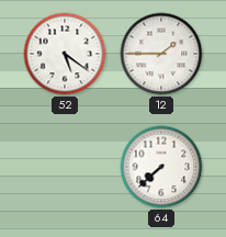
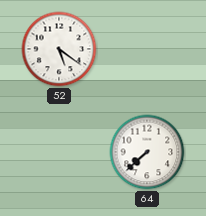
12: 1:45 -> none (161, 54)
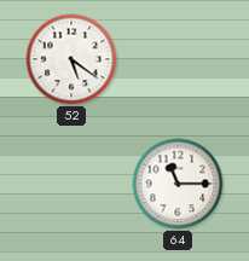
64: 7:38 -> 11:15 (178, 184)
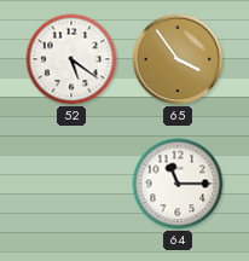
65: none -> 3:54 (178, 59)
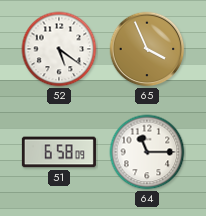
65: 3:54 -> 3:56 (147, 49)
51: none -> 6:58 (59, 152)
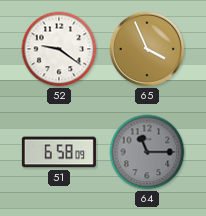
52: 5:21 -> 9:21 (59, 49)
64 dial: white -> grey (147, 152)
